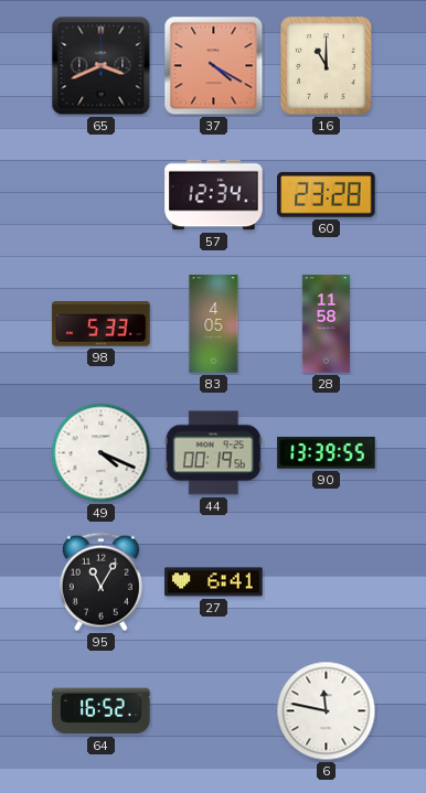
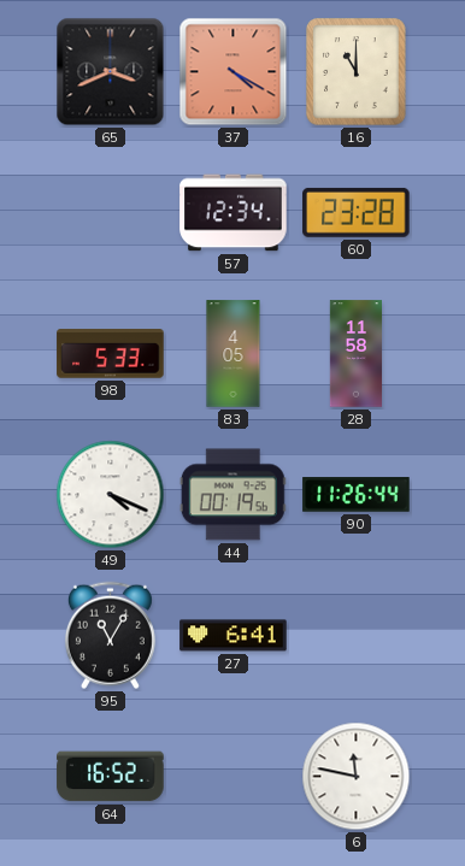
90: 13:39 -> 11:26 (357, 495)
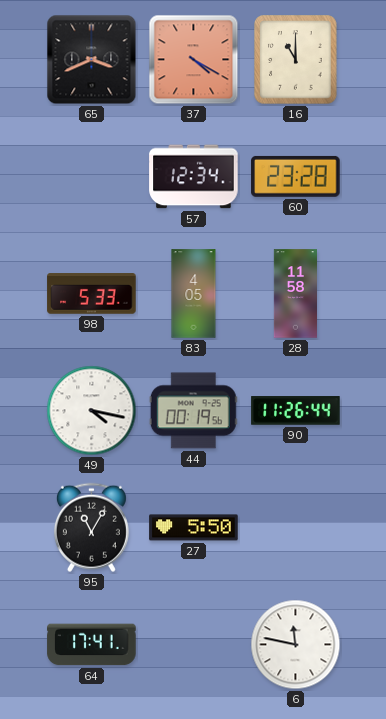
49: 4:19 -> 4:17 (92, 411)
27: 6:41 -> 5:50 (194, 528)
64: 16:52 -> 17:41 (92, 645)
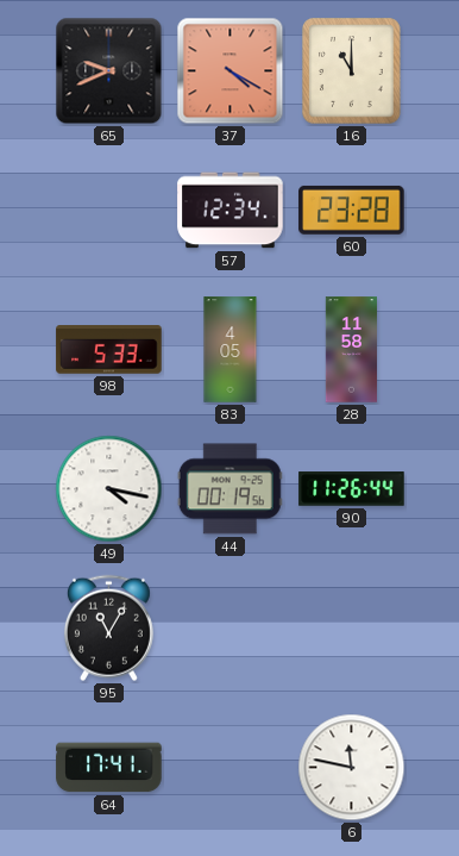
65: 3:41 -> 9:41 (109, 71)
27: 5:50 -> none (194, 528)
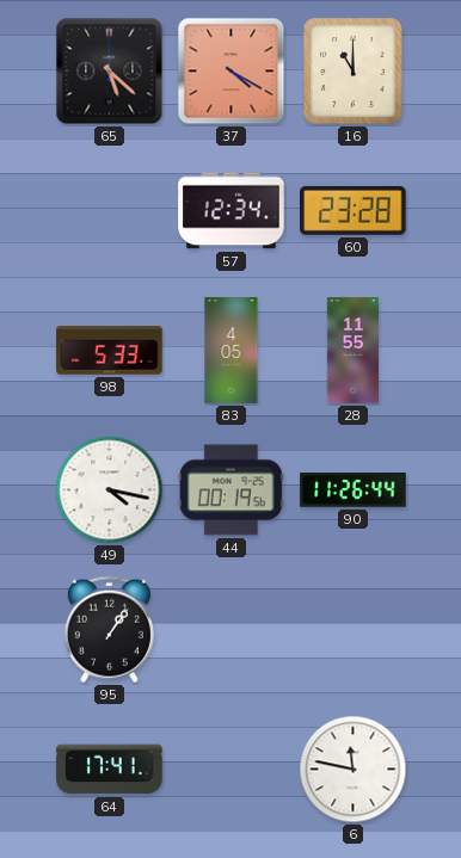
65: 9:41 -> 5:22 (110, 72)
28: 11:58 -> 11:55 (354, 351)
95: 11:05 -> 1:06 (109, 630)
